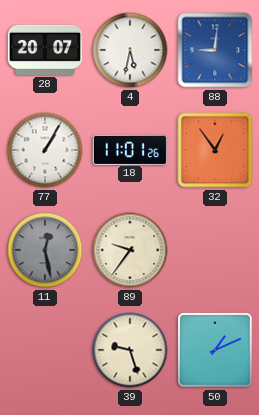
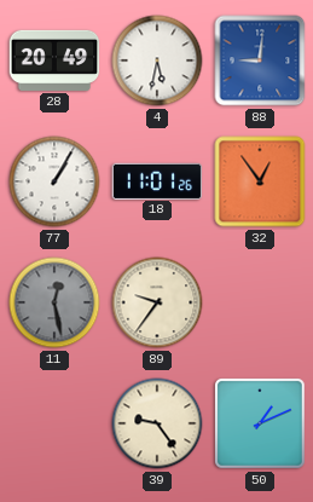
28: 20:07 -> 20:49 (54, 60)
39: 9:27 -> 9:24 (157, 423)
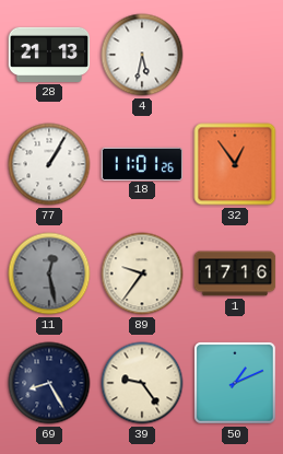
28: 20:49 -> 21:13 (49, 55)
88: 9:01 -> none (260, 60)
1: none -> 17:16 (235, 273)
69: none -> 8:25 (49, 383)
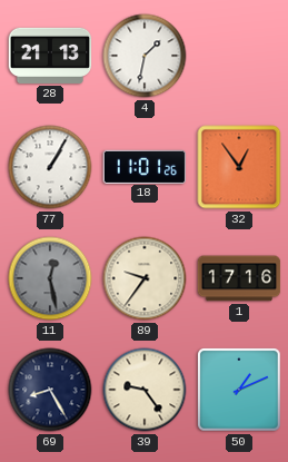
4: 5:32 -> 1:32 (145, 56)
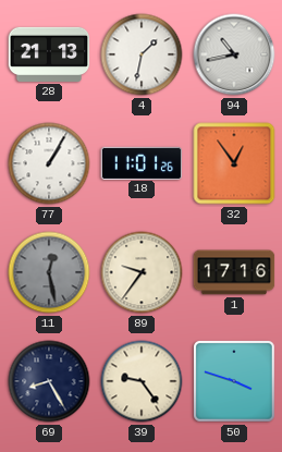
94: none -> 10:43 (234, 54)
50: 1:11 -> 3:48 (234, 381)
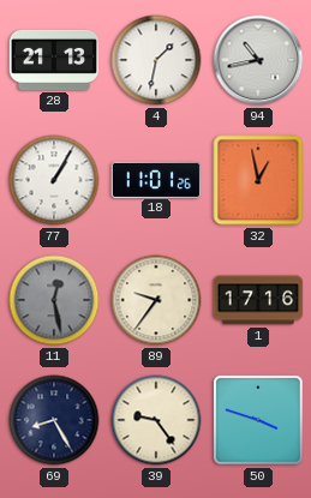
32: 12:54 -> 12:58 (258, 180)
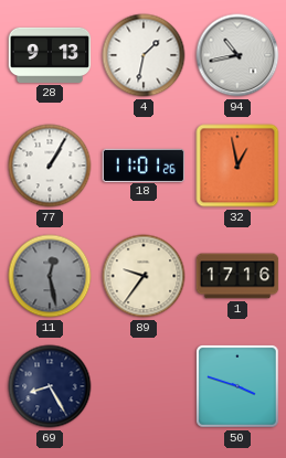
28: 21:13 -> 9:13 (50, 55)
39: 9:24 -> none (156, 420)
